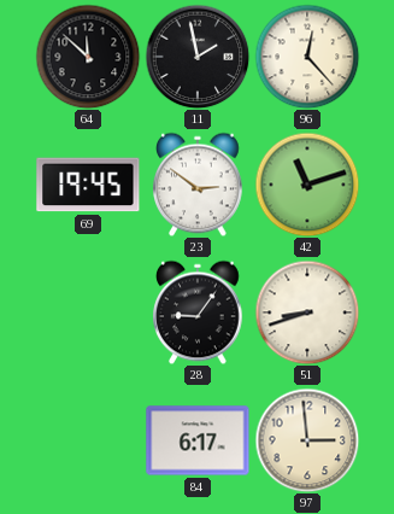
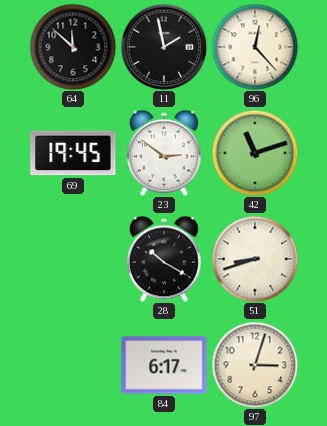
28: 9:06 -> 10:20 (165, 259)
97: 2:59 -> 3:03 (255, 365)
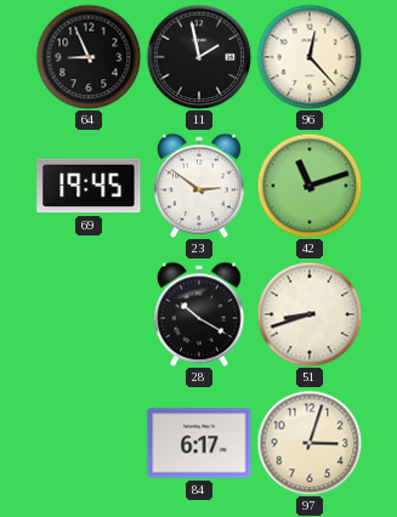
64: 11:52 -> 8:56 (89, 57)
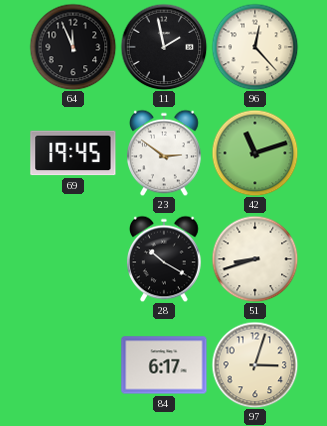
64: 8:56 -> 11:56 (73, 47)
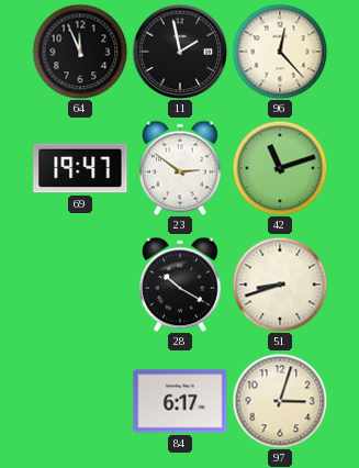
69: 19:45 -> 19:47 (80, 168)
